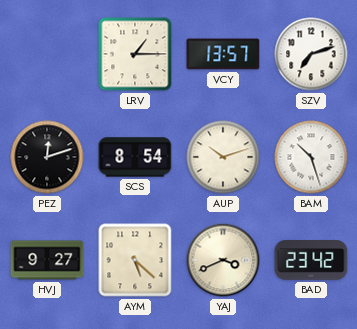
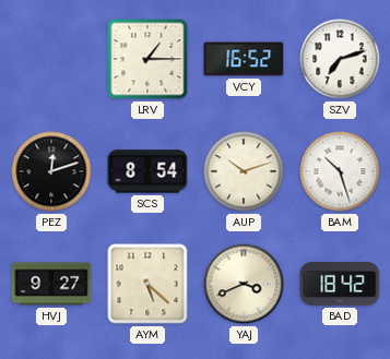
VCY: 13:57 -> 16:52 (244, 59)
BAD: 23:42 -> 18:42 (340, 284)
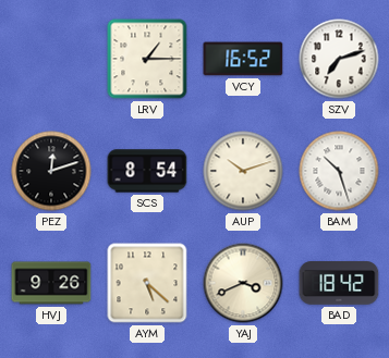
HVJ: 9:27 -> 9:26 (51, 283)
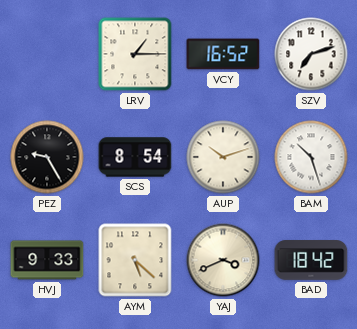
PEZ: 12:12 -> 9:25 (47, 157)
HVJ: 9:26 -> 9:33 (47, 260)
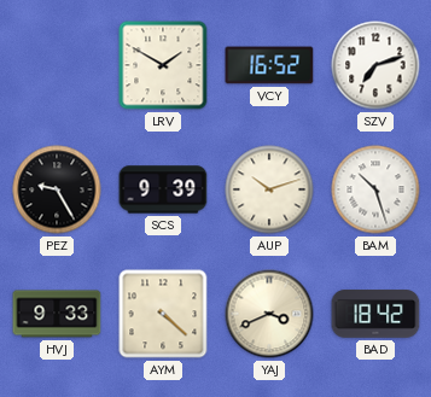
LRV: 1:15 -> 1:50 (163, 65)
SCS: 8:54 -> 9:39 (163, 189)
AYM: 5:22 -> 4:22 (163, 314)
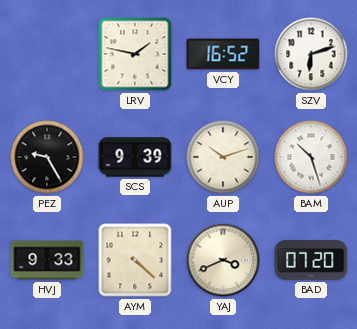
LRV: 1:50 -> 1:47 (135, 54)
SZV: 7:12 -> 6:12 (311, 54)
BAD: 18:42 -> 07:20 (311, 260)
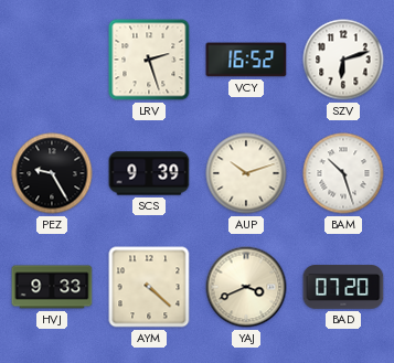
LRV: 1:47 -> 2:27 (149, 60)
